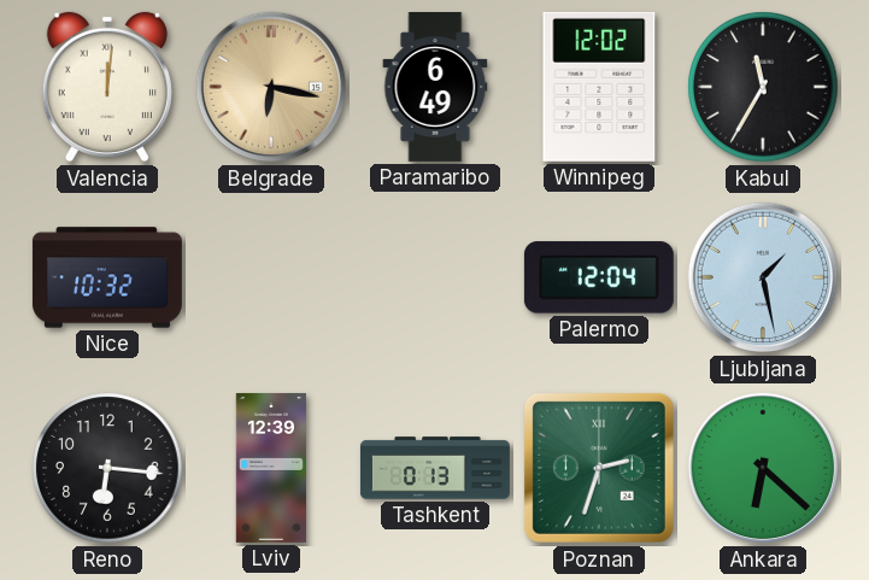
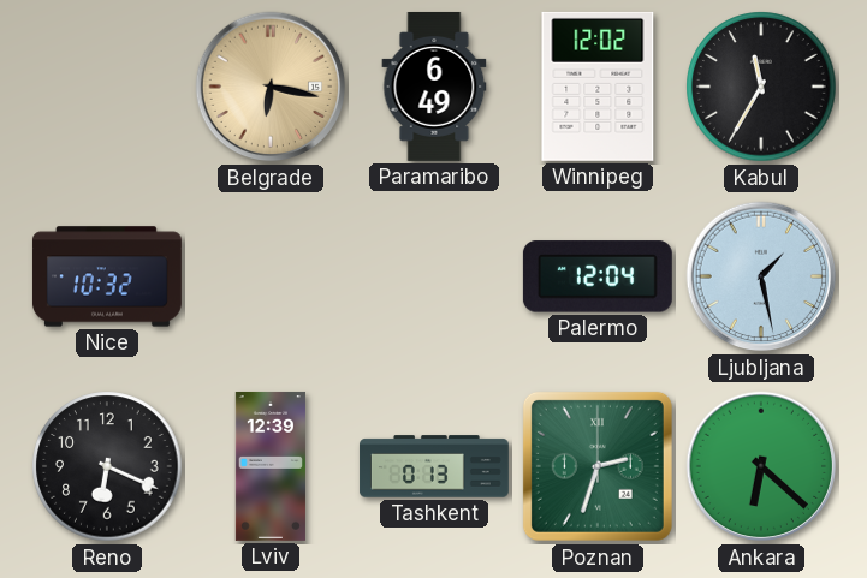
Valencia: 12:01 -> none (107, 87)
Reno: 6:16 -> 6:19 (107, 466)
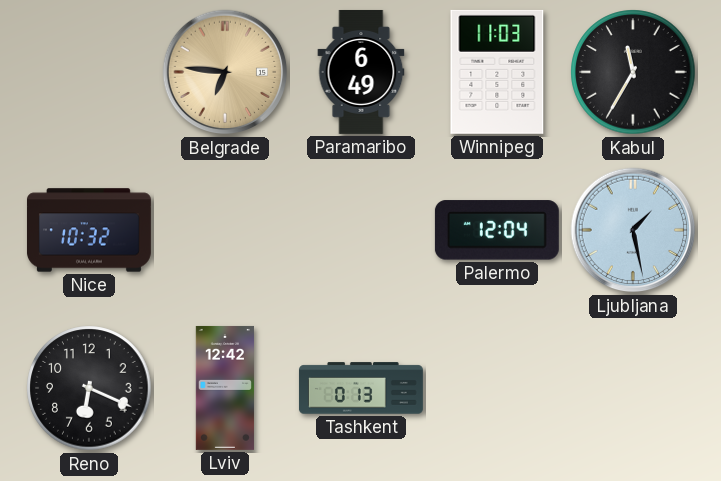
Belgrade: 6:17 -> 6:46 (225, 72)
Winnipeg: 12:02 -> 11:03 (497, 72)
Lviv: 12:39 -> 12:42 (225, 388)
Poznan: 2:33 -> none (598, 466)
Ankara: 6:22 -> none (761, 466)
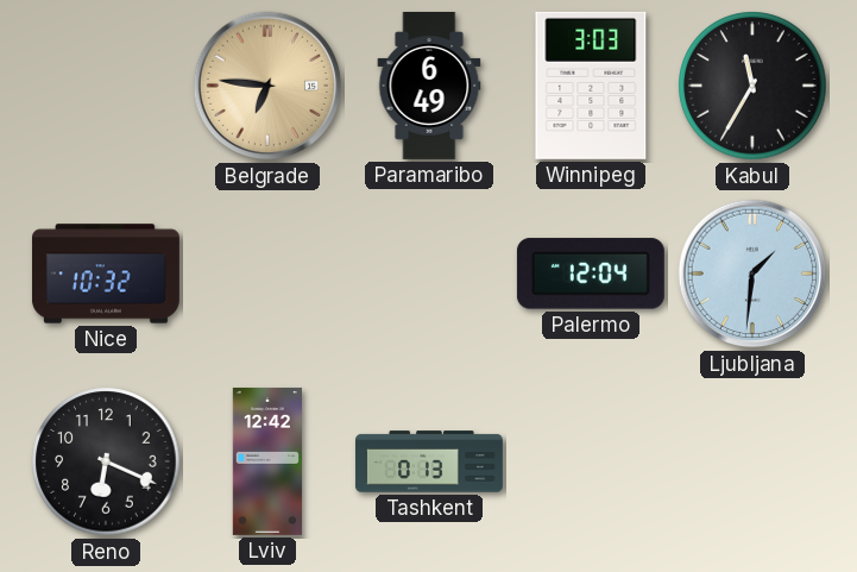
Winnipeg: 11:03 -> 3:03 (591, 86)
Ljubljana: 1:28 -> 1:31 (752, 274)
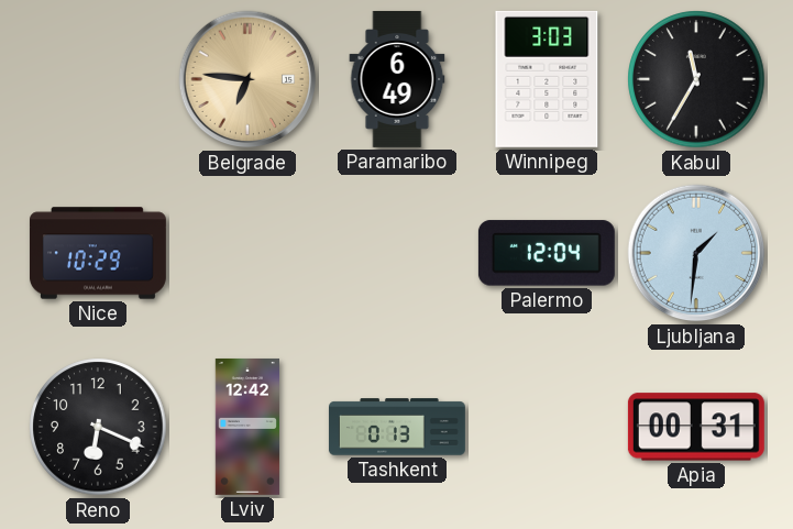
Nice: 10:32 -> 10:29 (98, 253)
Apia: none -> 00:31 (696, 427)
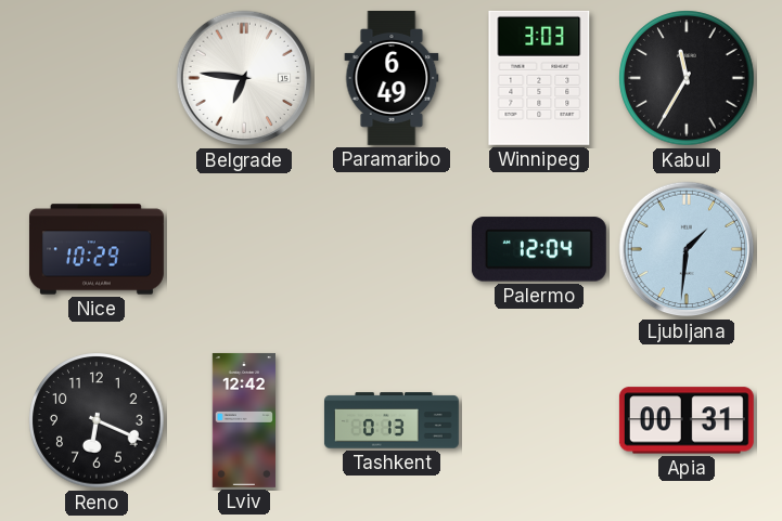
Belgrade dial: champagne -> white (244, 78)
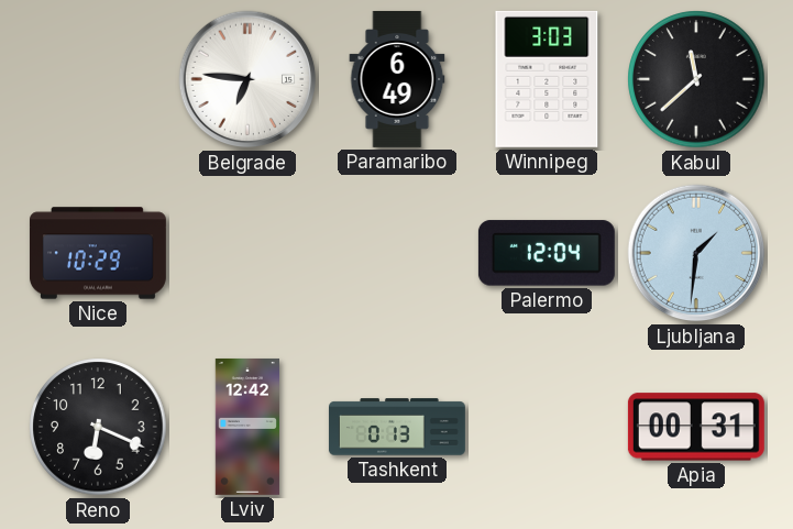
Kabul: 11:35 -> 11:38 (696, 79)
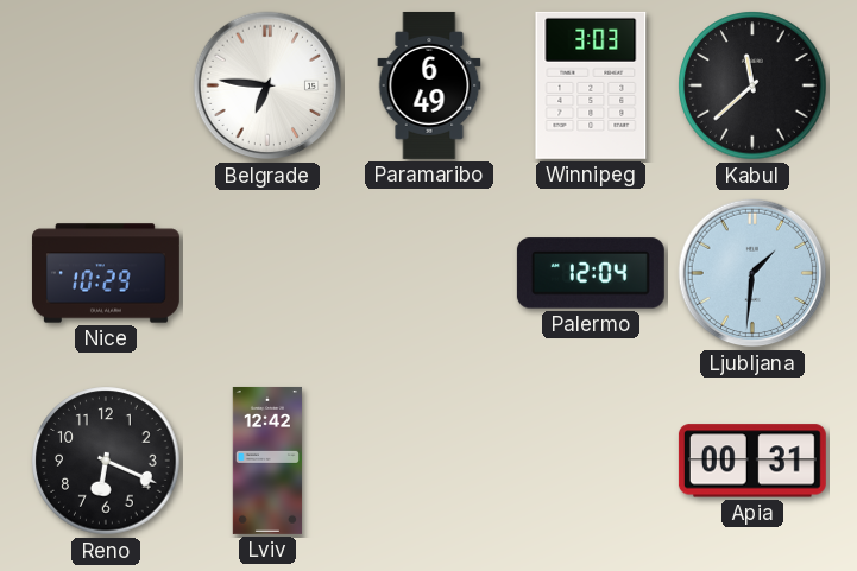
Tashkent: 0:13 -> none (397, 427)
